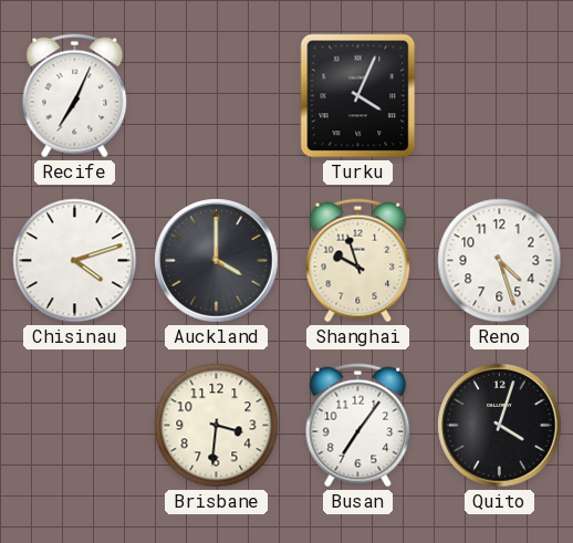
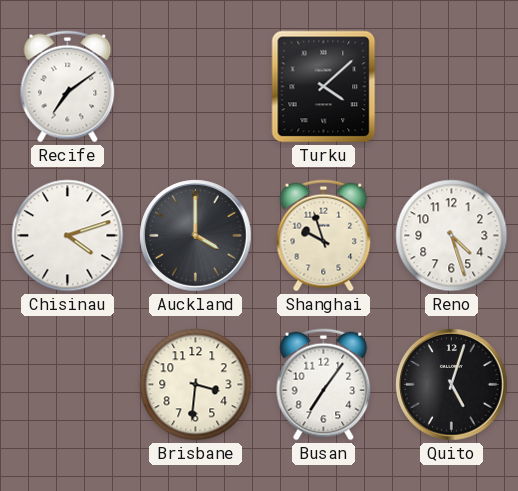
Recife: 7:04 -> 7:09 (68, 87)
Turku: 4:04 -> 4:08 (324, 87)
Quito: 4:03 -> 5:03 (452, 385)
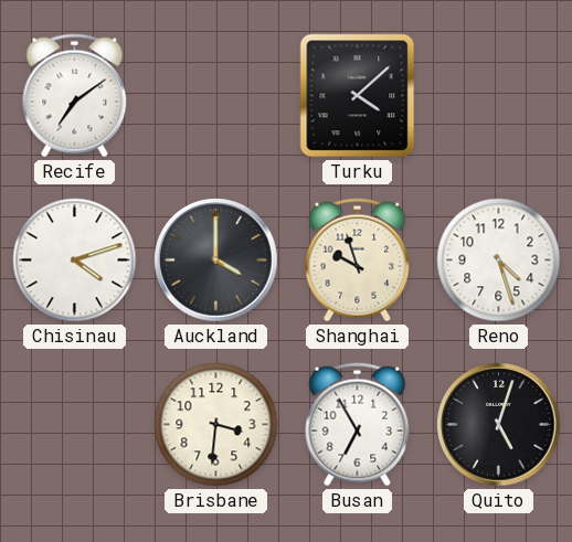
Busan: 7:06 -> 6:55 (358, 425)
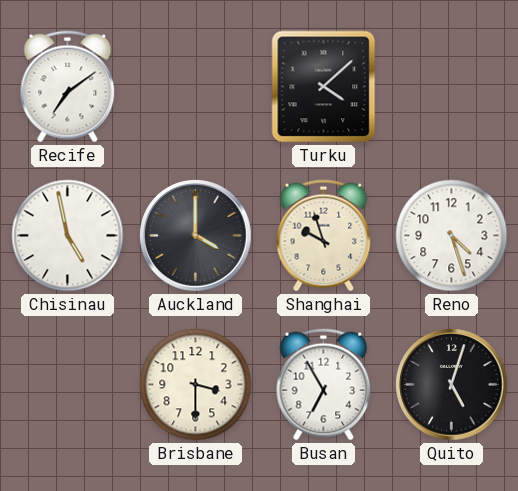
Chisinau: 4:12 -> 4:58 (68, 236)
Brisbane: 3:31 -> 3:30 (196, 385)
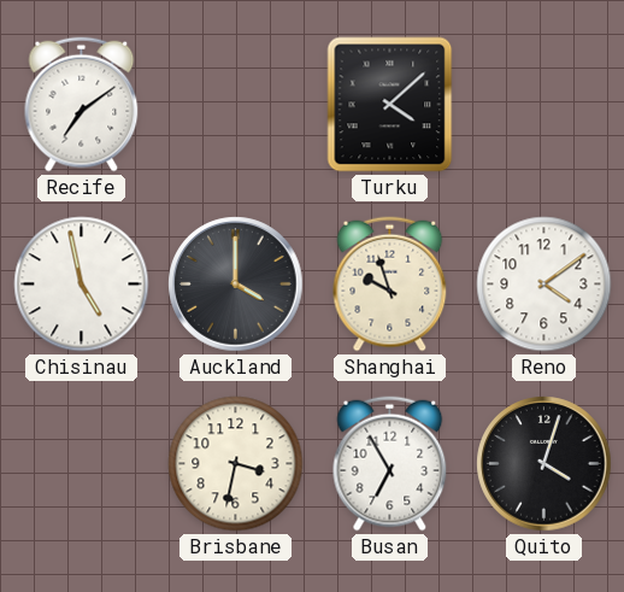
Reno: 4:27 -> 4:09 (544, 285)
Brisbane: 3:30 -> 3:32 (236, 464)
Quito: 5:03 -> 4:03 (544, 464)
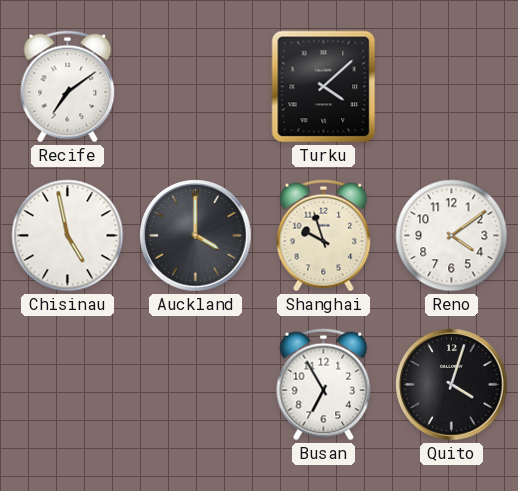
Brisbane: 3:32 -> none (236, 464)
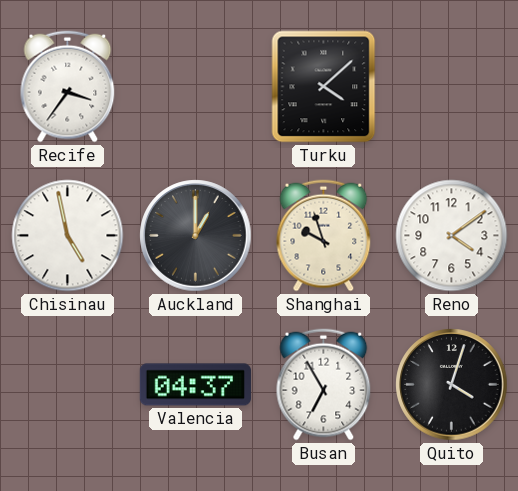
Recife: 7:09 -> 3:36 (68, 87)
Auckland: 4:00 -> 1:00 (196, 236)
Valencia: none -> 04:37 (195, 385)
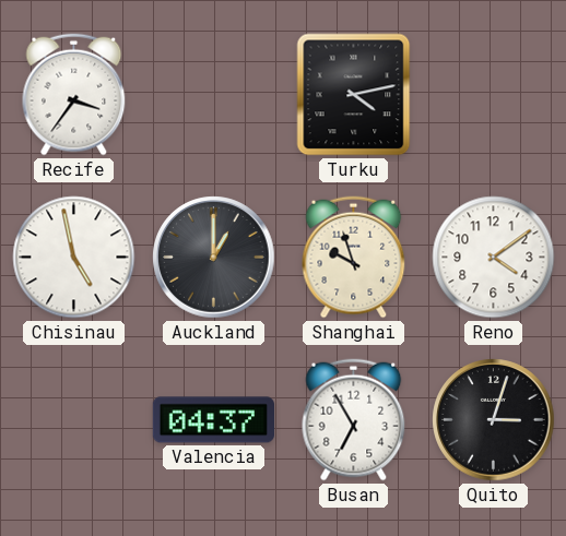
Turku: 4:08 -> 4:13 (354, 95)
Quito: 4:03 -> 3:03 (494, 420)
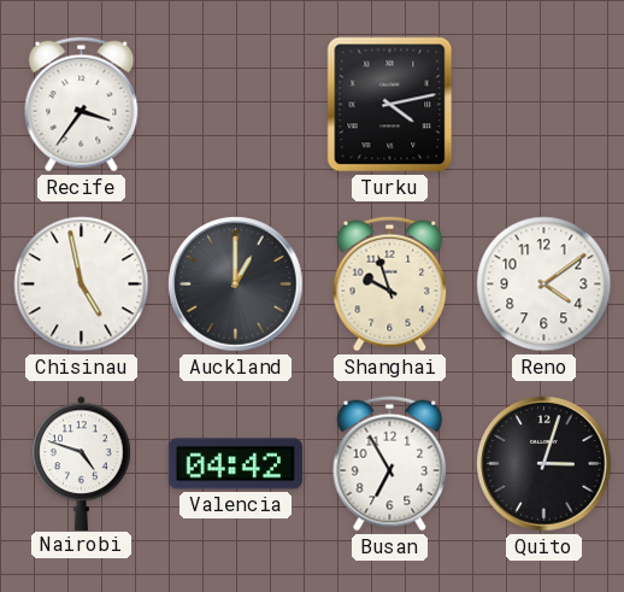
Nairobi: none -> 4:48 (82, 463)
Valencia: 04:37 -> 04:42 (235, 464)
